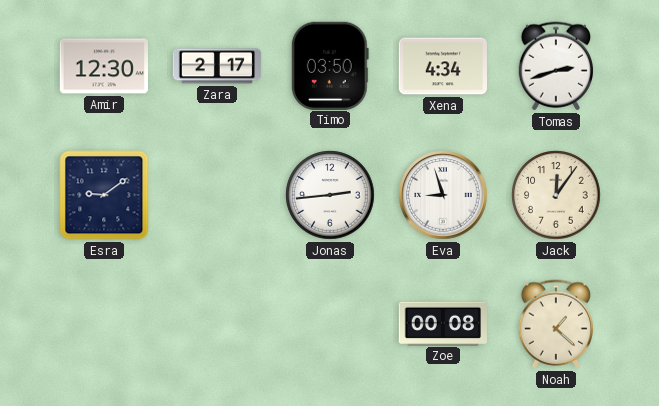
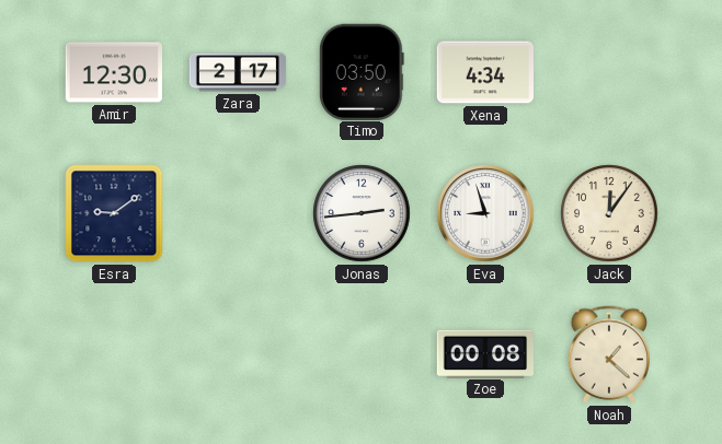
Tomas: 2:42 -> none (555, 66)
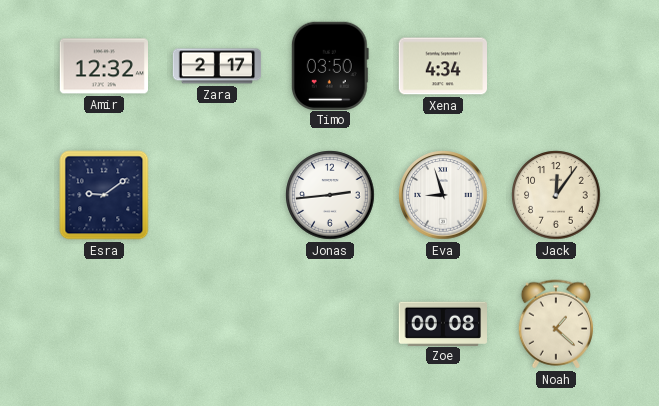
Amir: 12:30 -> 12:32 (103, 66)
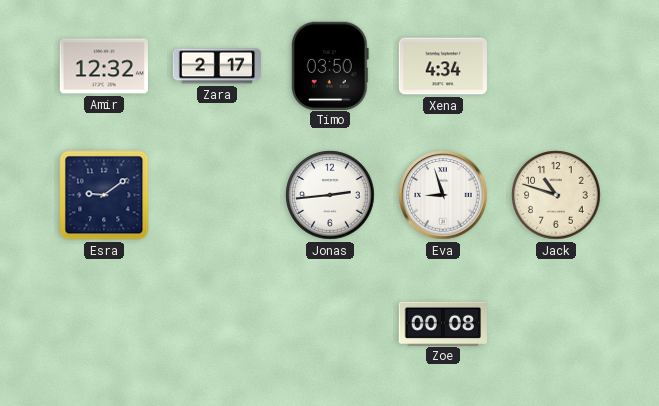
Jack: 12:06 -> 10:48 (556, 195)
Noah: 1:22 -> none (555, 324)
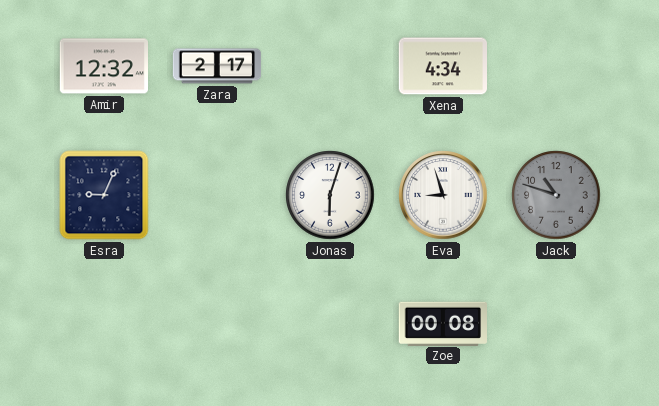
Timo: 03:50 -> none (330, 65)
Esra: 9:09 -> 9:04 (104, 195)
Jonas: 2:44 -> 6:03 (330, 195)
Jack dial: cream -> grey (556, 195)
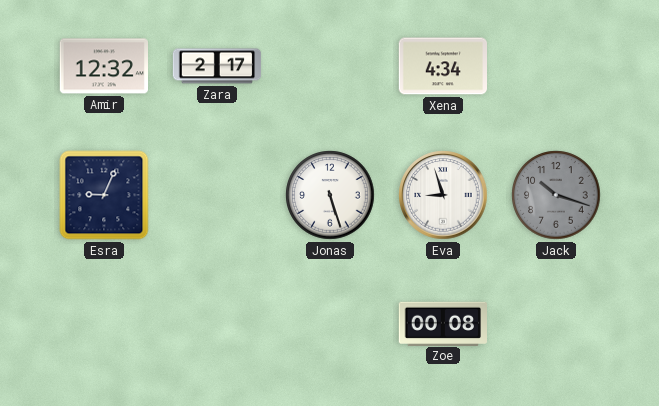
Jonas: 6:03 -> 5:27 (330, 195)
Jack: 10:48 -> 10:18 (556, 195)
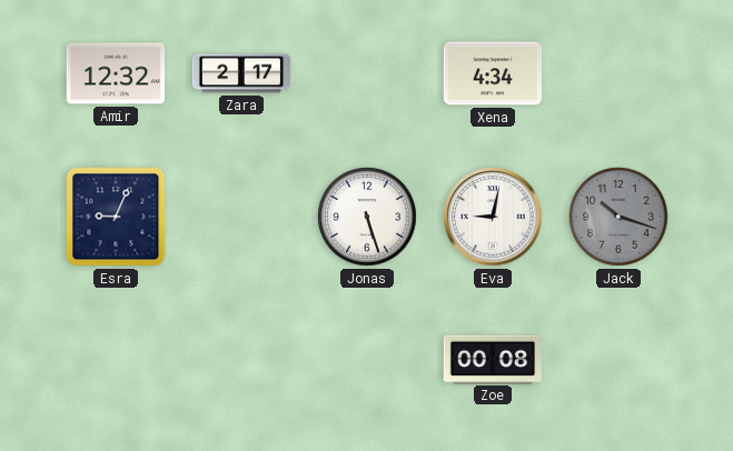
Eva: 8:57 -> 9:02 (493, 217)
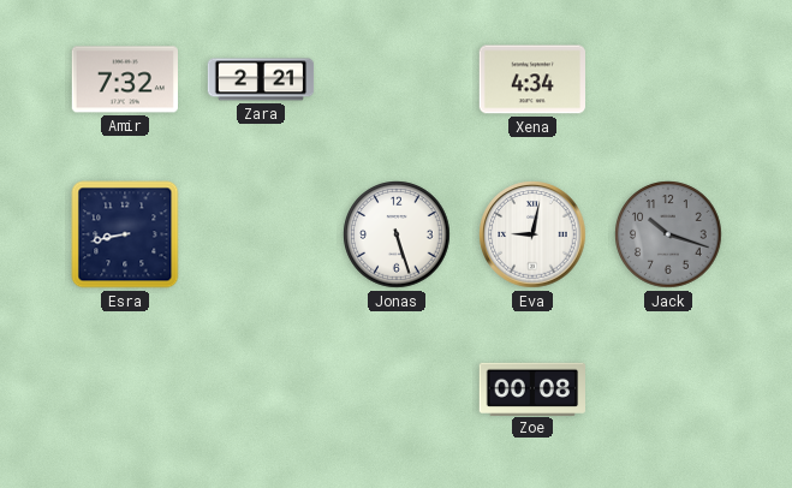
Amir: 12:32 -> 7:32 (124, 79)
Zara: 2:17 -> 2:21 (261, 79)
Esra: 9:04 -> 8:43 (125, 234)
